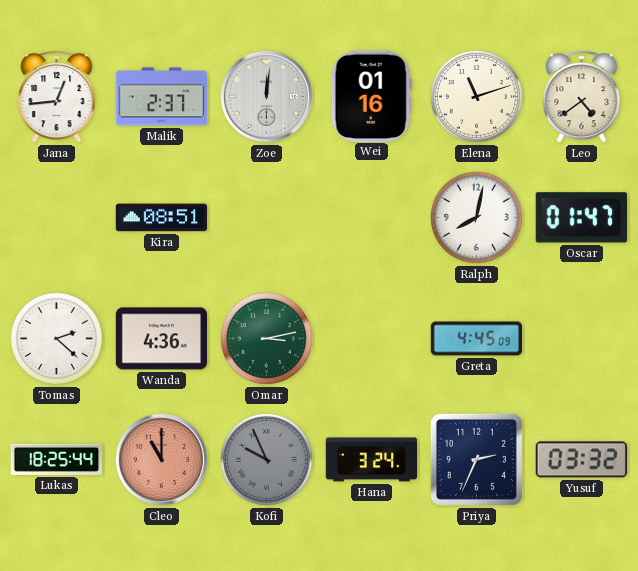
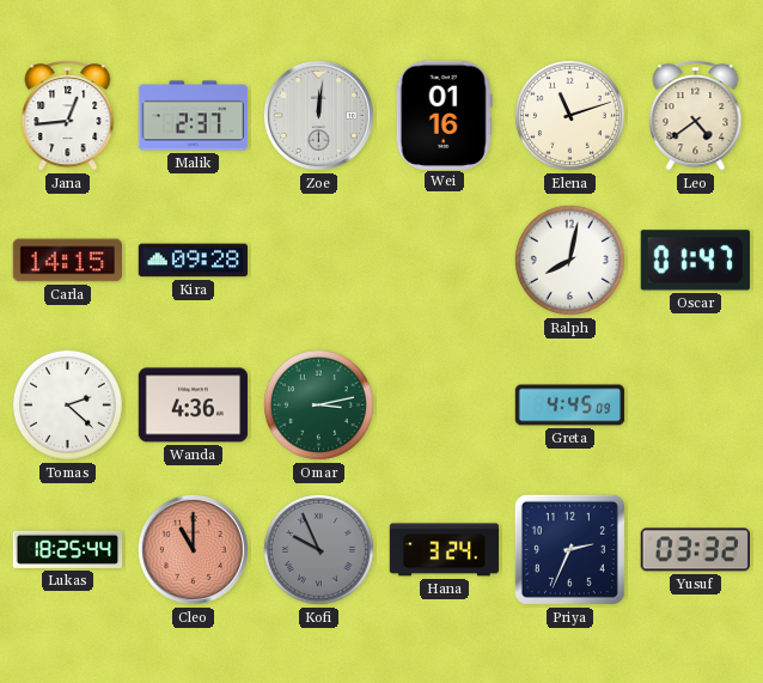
Carla: none -> 14:15 (68, 261)
Kira: 08:51 -> 09:28 (194, 261)
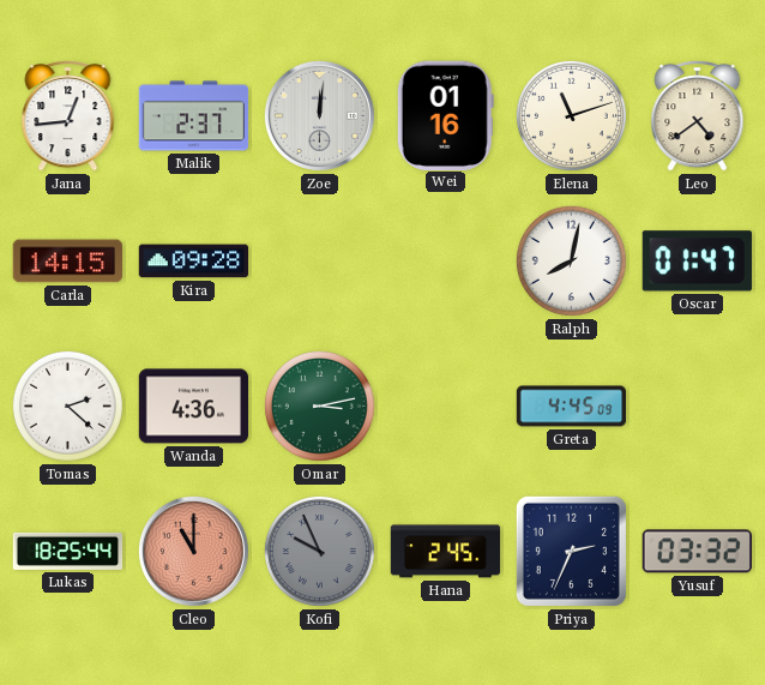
Hana: 3:24 -> 2:45 (446, 552)
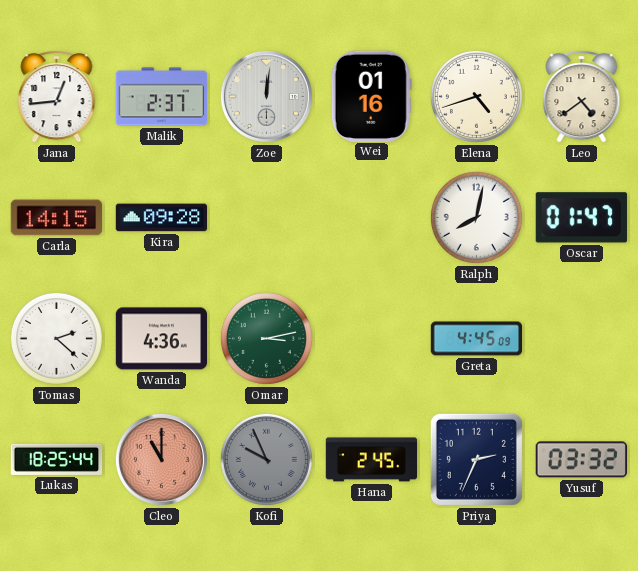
Elena: 11:12 -> 4:42 (476, 96)
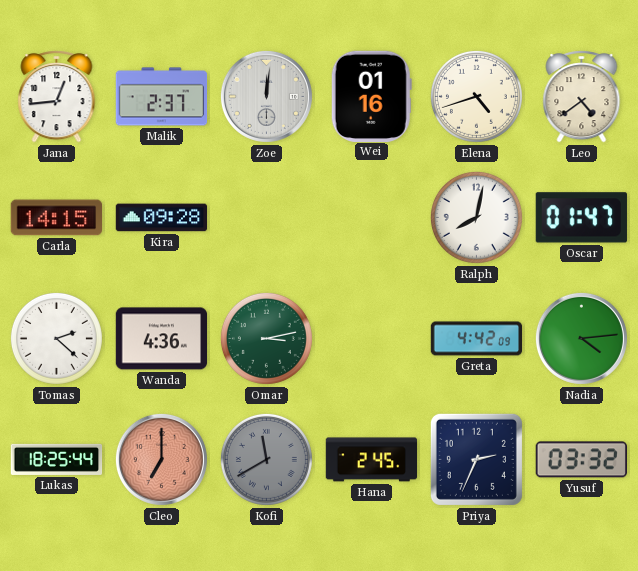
Greta: 4:45 -> 4:42 (477, 339)
Nadia: none -> 4:14 (581, 338)
Cleo: 11:00 -> 7:00 (161, 459)
Kofi: 9:56 -> 11:40 (266, 459)
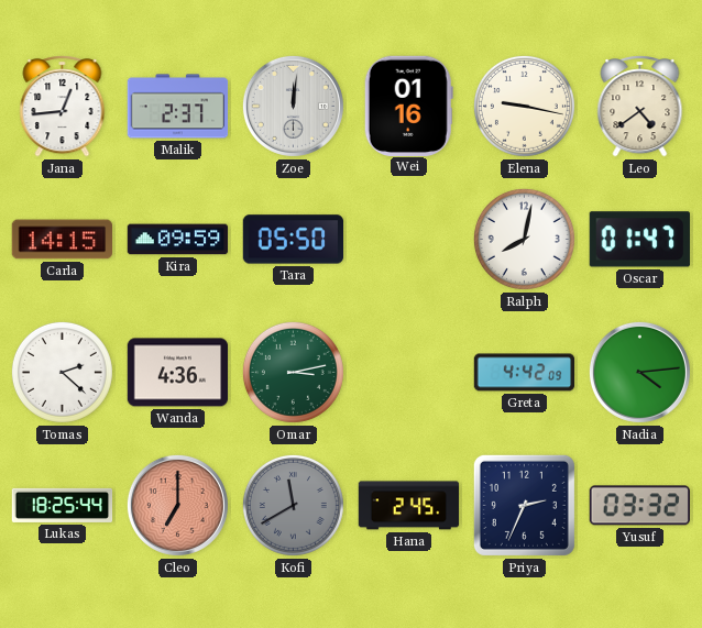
Elena: 4:42 -> 9:17 (524, 106)
Kira: 09:28 -> 09:59 (178, 240)
Tara: none -> 05:50 (294, 240)
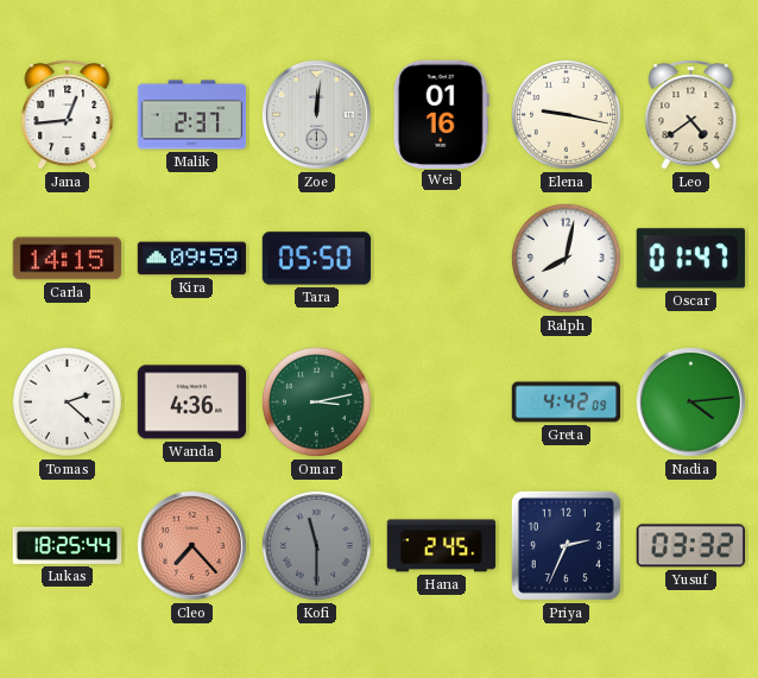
Cleo: 7:00 -> 7:23 (191, 545)
Kofi: 11:40 -> 11:30 (316, 545)
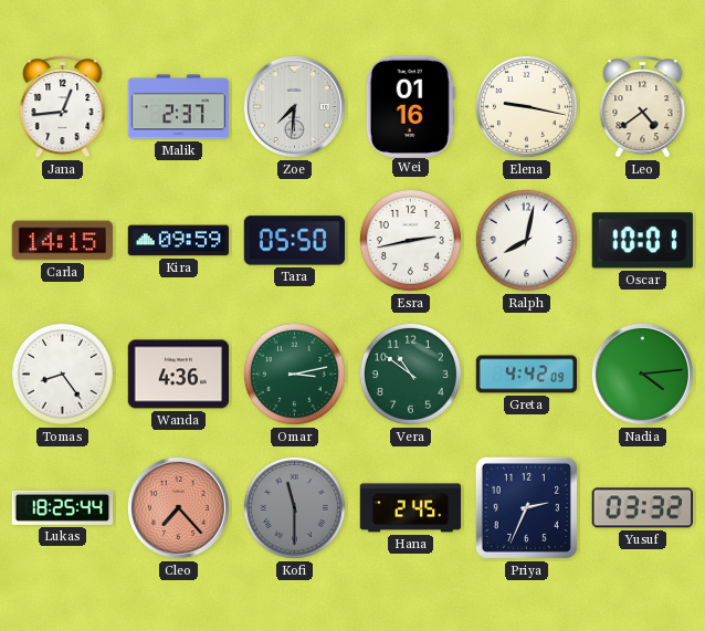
Zoe: 12:01 -> 7:31 (294, 106)
Esra: none -> 2:43 (410, 240)
Oscar: 01:47 -> 10:01 (642, 241)
Tomas: 2:22 -> 8:24 (62, 374)
Vera: none -> 10:51 (410, 374)
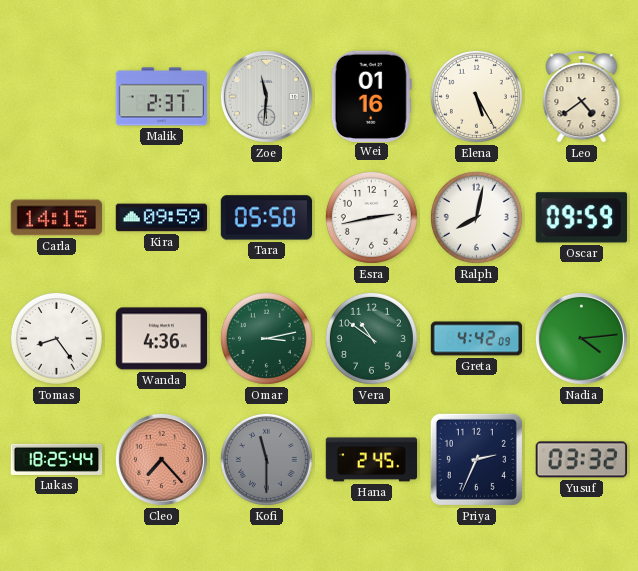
Jana: 12:44 -> none (63, 107)
Zoe: 7:31 -> 11:31 (266, 96)
Elena: 9:17 -> 5:25 (476, 96)
Oscar: 10:01 -> 09:59 (581, 218)
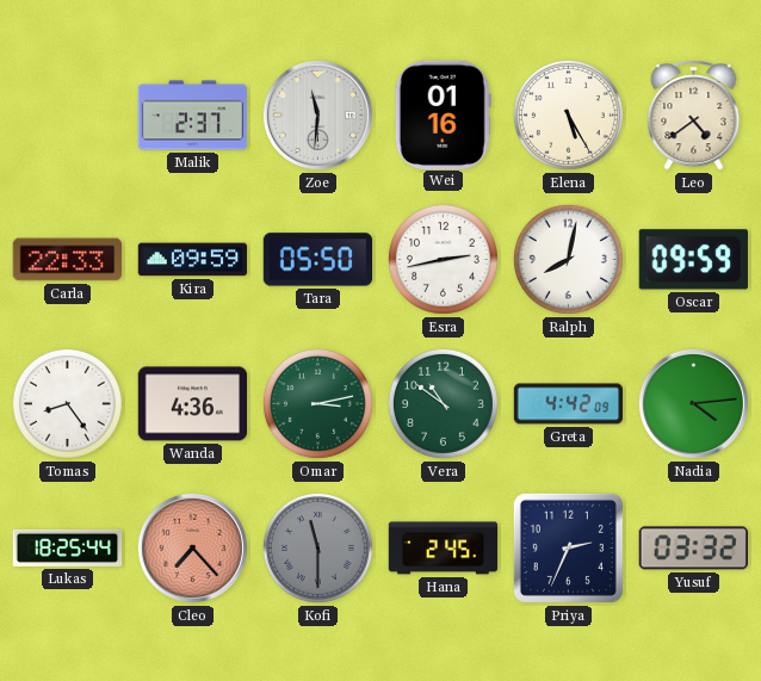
Carla: 14:15 -> 22:33 (68, 260)
